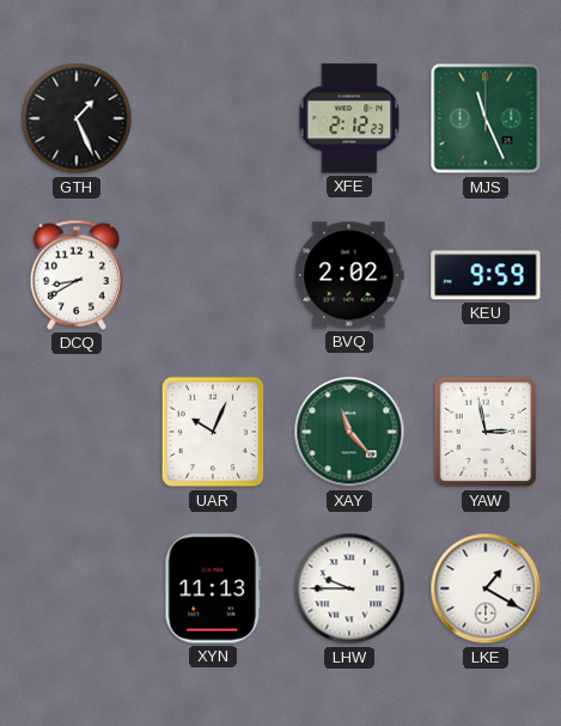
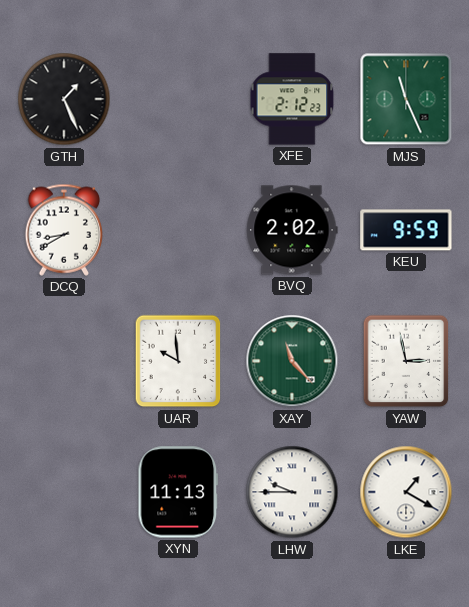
UAR: 10:04 -> 9:59 (178, 361)
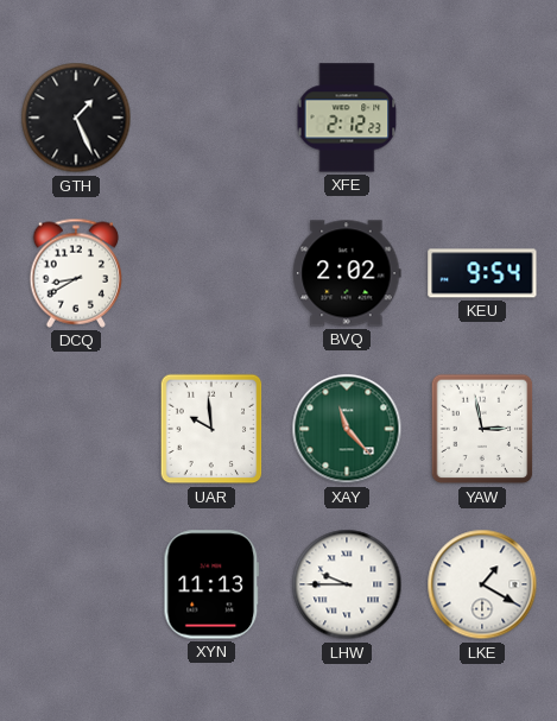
MJS: 11:26 -> none (406, 99)
KEU: 9:59 -> 9:54 (482, 273)
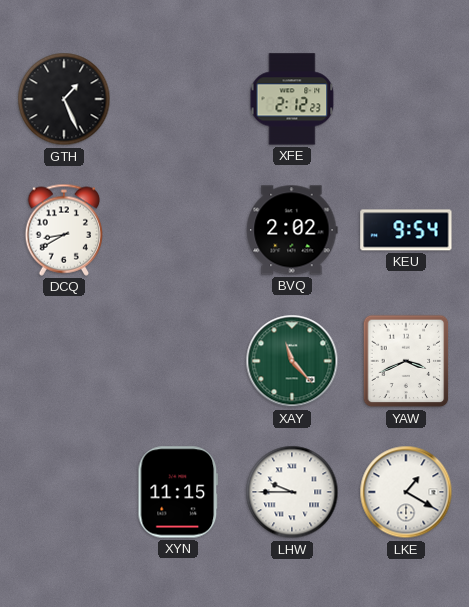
UAR: 9:59 -> none (211, 429)
YAW: 2:58 -> 3:41 (406, 361)
XYN: 11:13 -> 11:15 (178, 492)
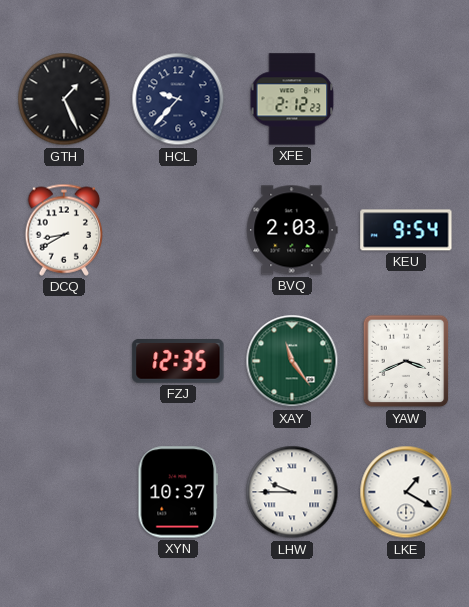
HCL: none -> 9:37 (178, 99)
BVQ: 2:02 -> 2:03 (292, 230)
FZJ: none -> 12:35 (178, 362)
XAY: 11:23 -> 11:24 (292, 361)
XYN: 11:15 -> 10:37 (178, 492)
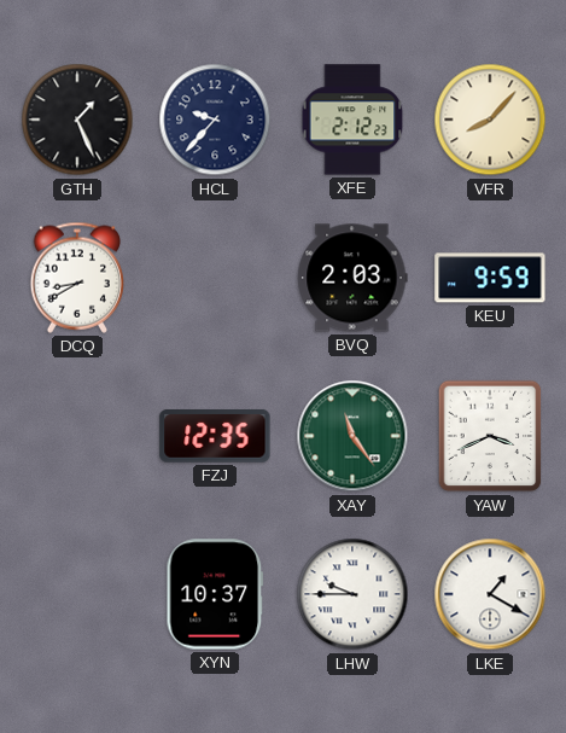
VFR: none -> 8:07 (490, 120)
KEU: 9:54 -> 9:59 (490, 278)
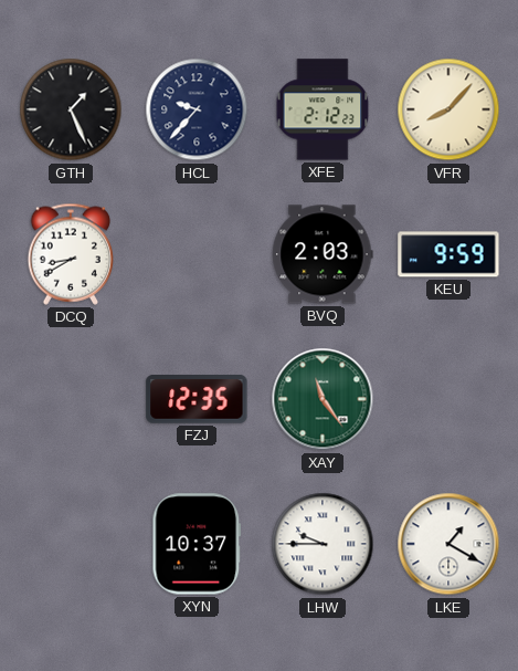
YAW: 3:41 -> none (490, 436)
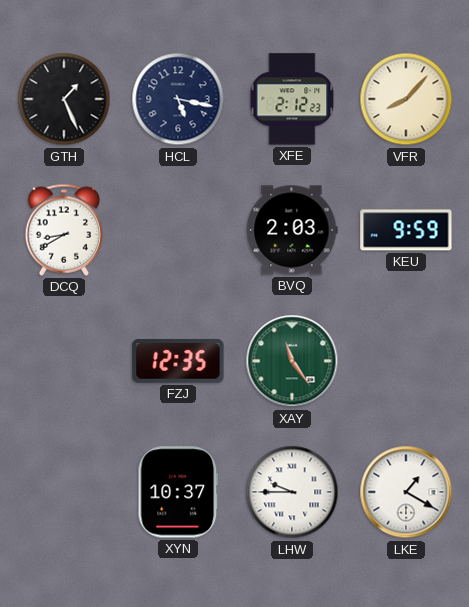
HCL: 9:37 -> 5:17 (178, 99)
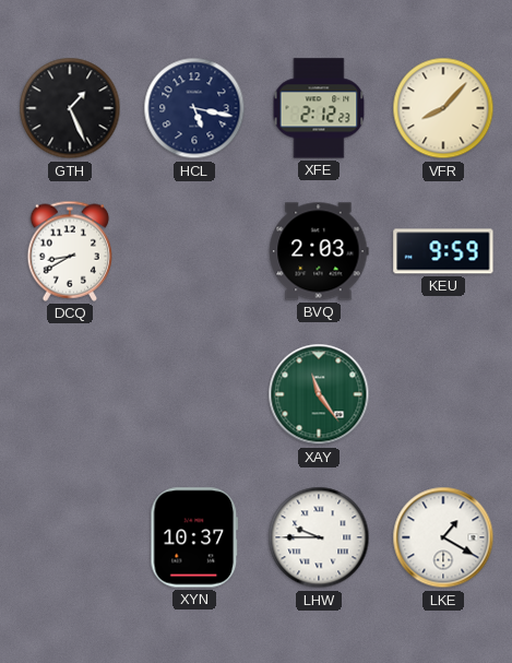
FZJ: 12:35 -> none (178, 362)
